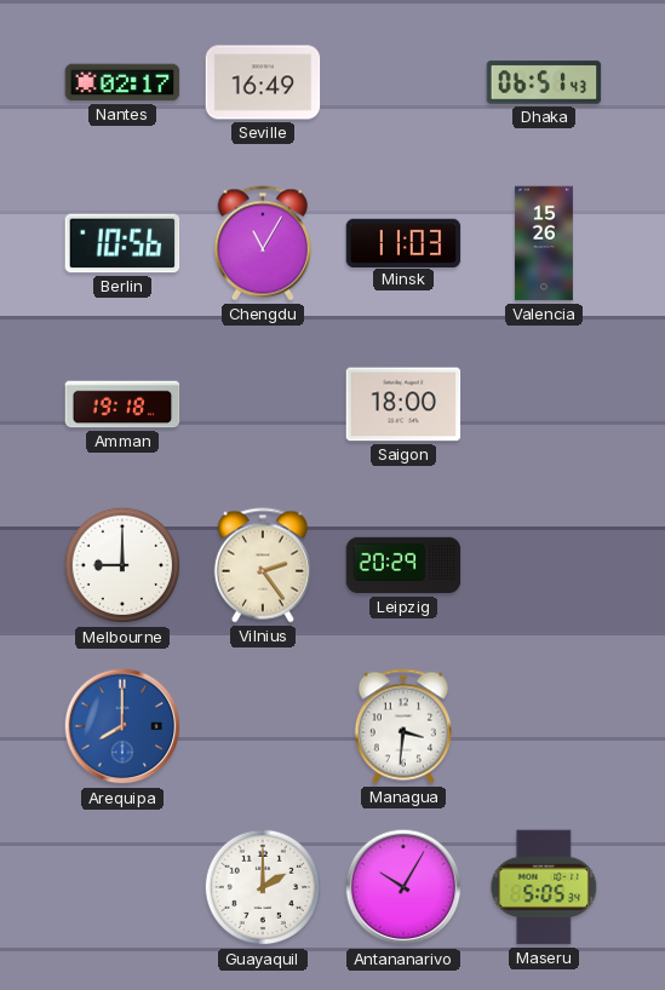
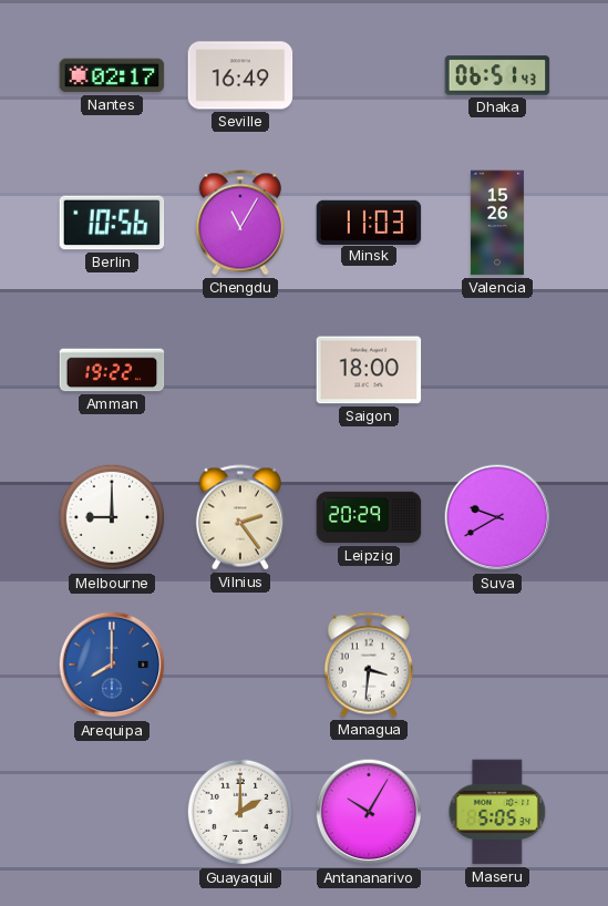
Amman: 19:18 -> 19:22 (112, 370)
Suva: none -> 9:40 (497, 517)
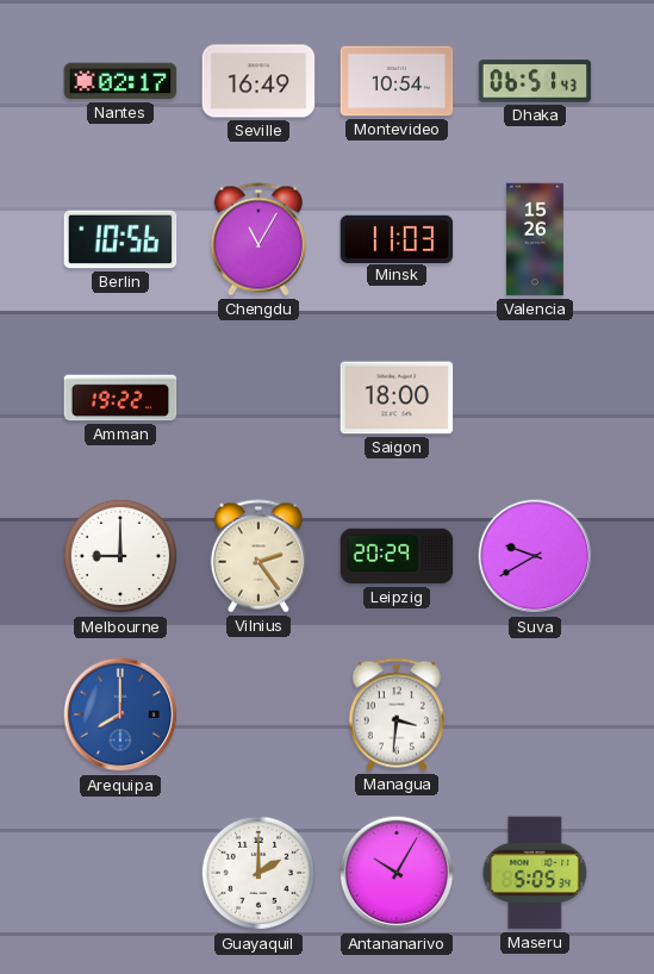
Montevideo: none -> 10:54 (397, 81)
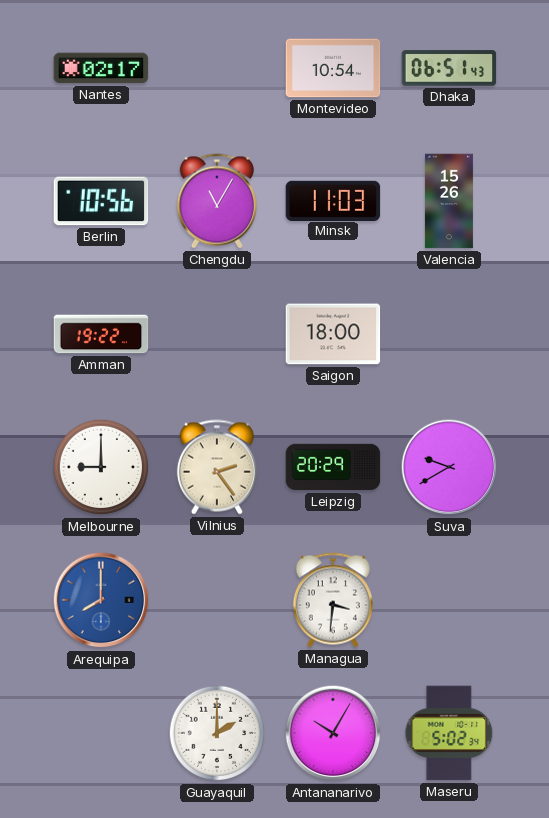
Seville: 16:49 -> none (259, 81)
Maseru: 5:05 -> 5:02 (449, 733)
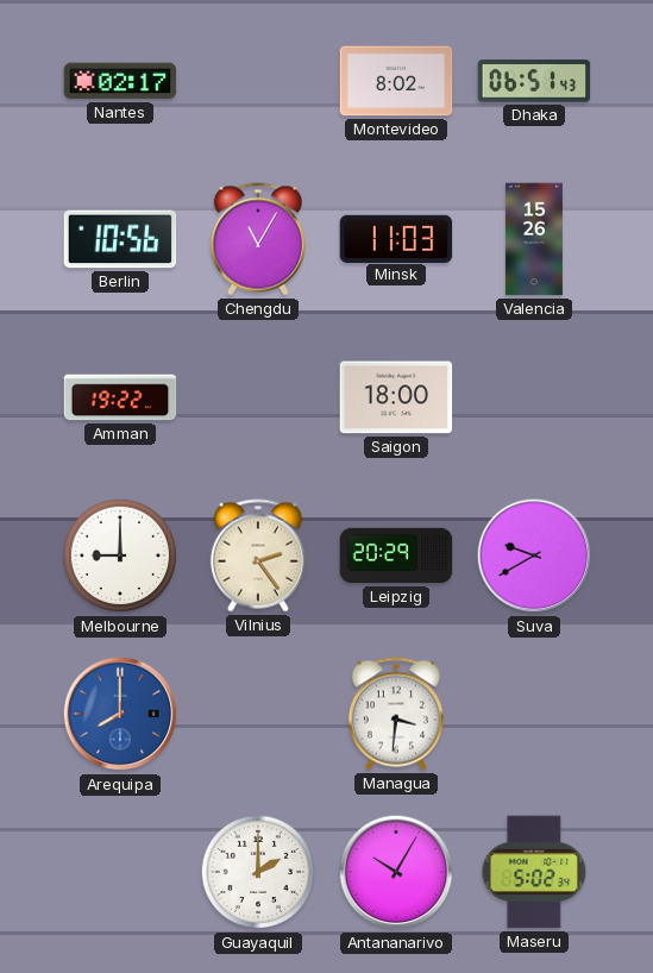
Montevideo: 10:54 -> 8:02 (396, 81)
